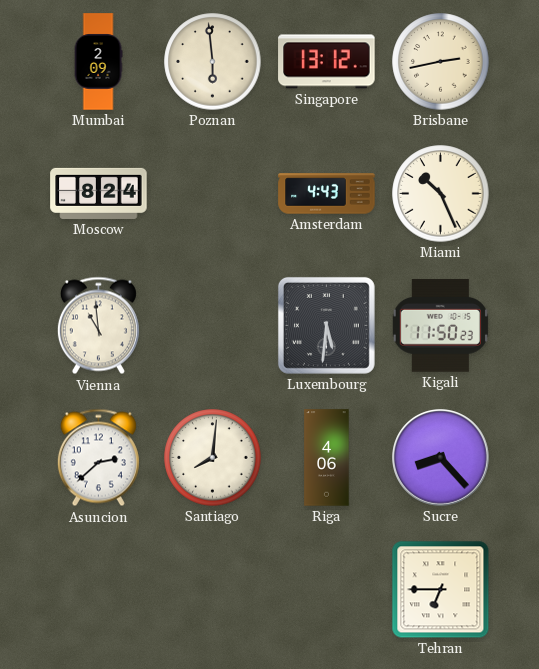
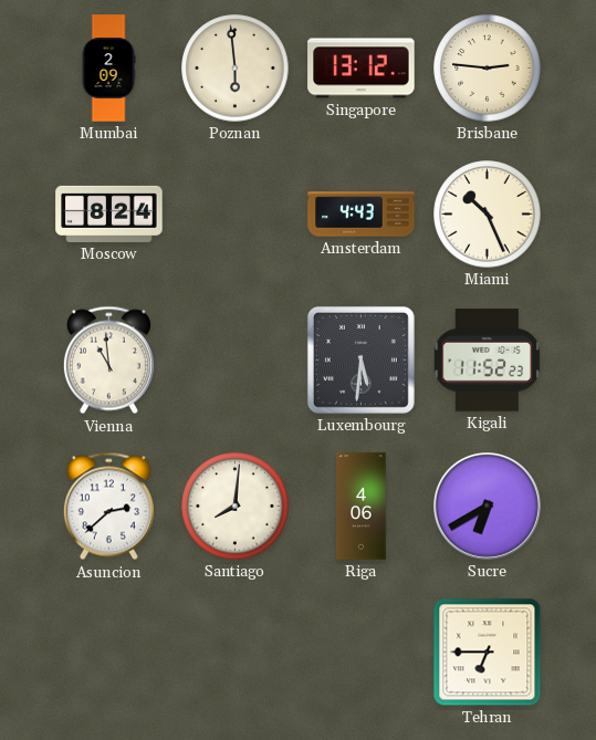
Brisbane: 2:43 -> 2:46 (488, 69)
Kigali: 11:50 -> 11:52 (487, 361)
Sucre: 8:23 -> 6:40 (488, 507)
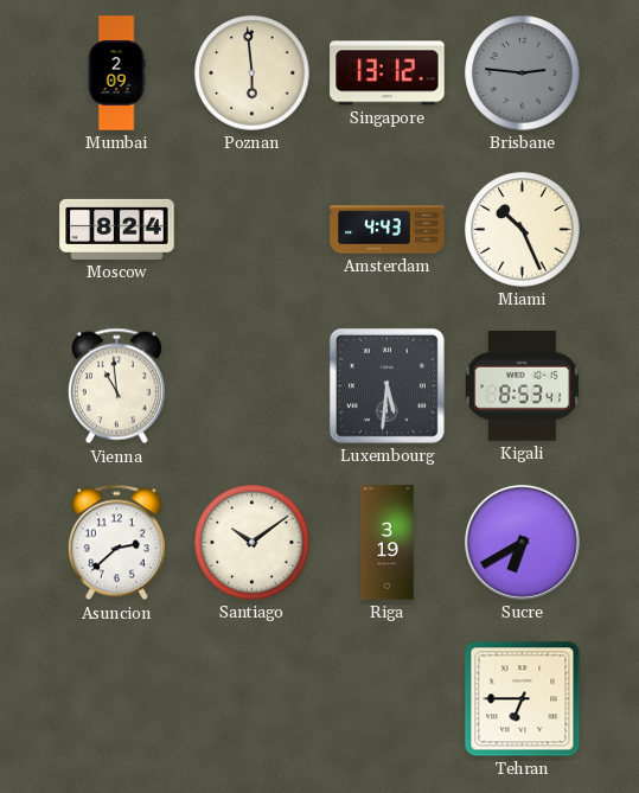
Brisbane dial: cream -> grey (523, 73)
Kigali: 11:52 -> 8:53 (522, 386)
Santiago: 8:01 -> 10:09 (253, 543)
Riga: 4:06 -> 3:19 (388, 543)
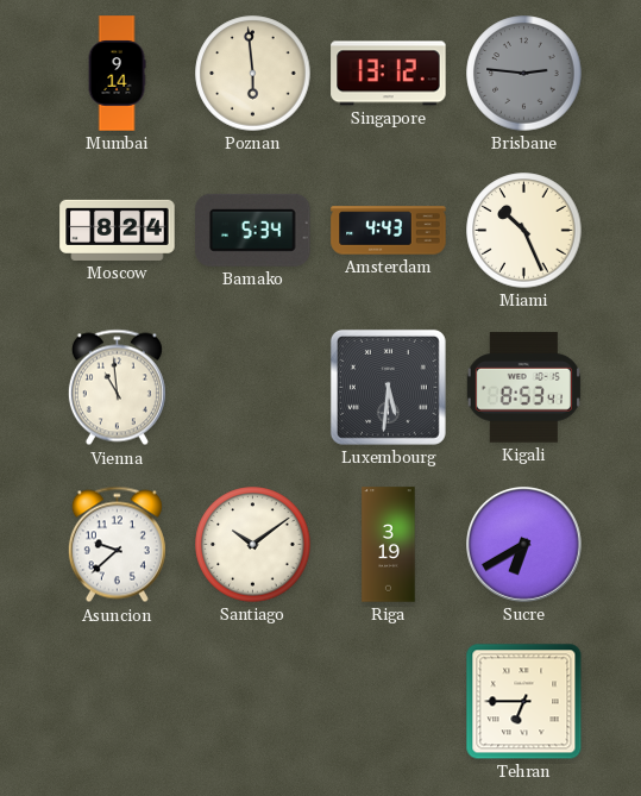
Mumbai: 2:09 -> 9:14 (117, 74)
Bamako: none -> 5:34 (253, 230)
Asuncion: 2:38 -> 9:38 (117, 545)
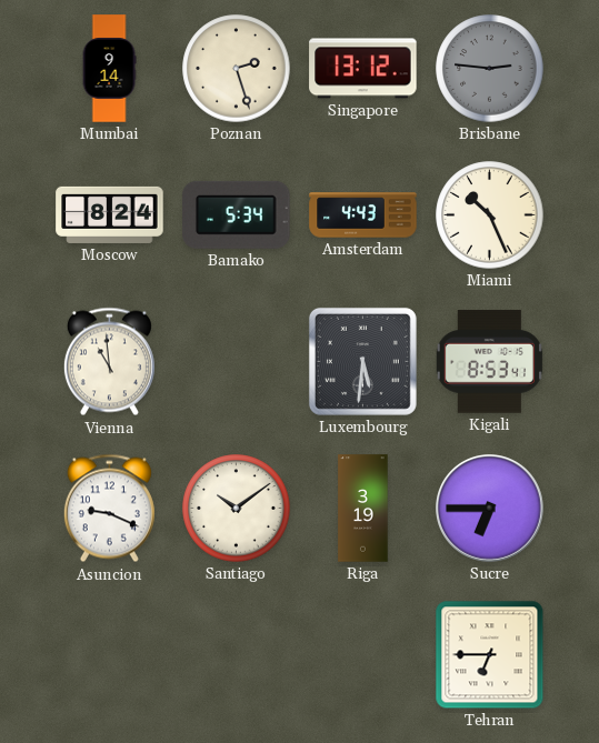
Poznan: 5:59 -> 2:27 (237, 69)
Asuncion: 9:38 -> 9:19 (109, 509)
Sucre: 6:40 -> 6:45 (490, 509)
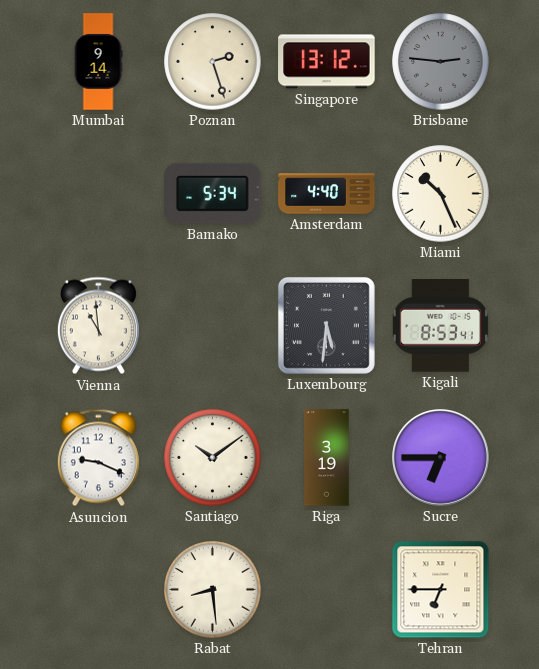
Moscow: 8:24 -> none (110, 214)
Amsterdam: 4:43 -> 4:40 (327, 194)
Rabat: none -> 8:29 (213, 590)
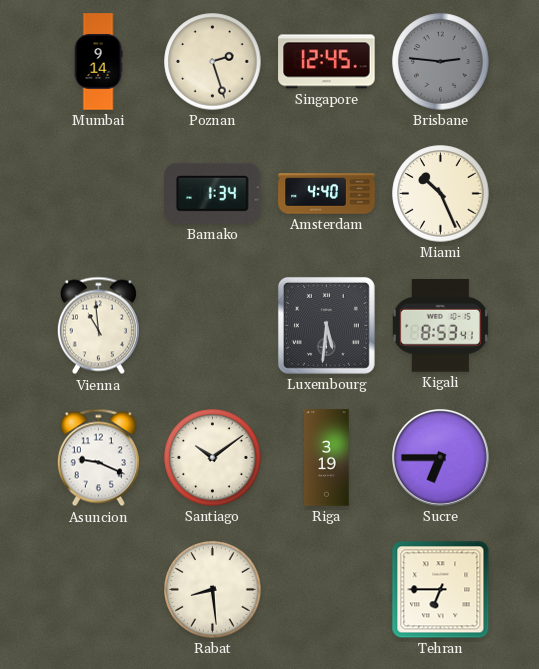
Singapore: 13:12 -> 12:45 (327, 62)
Bamako: 5:34 -> 1:34 (213, 193)
